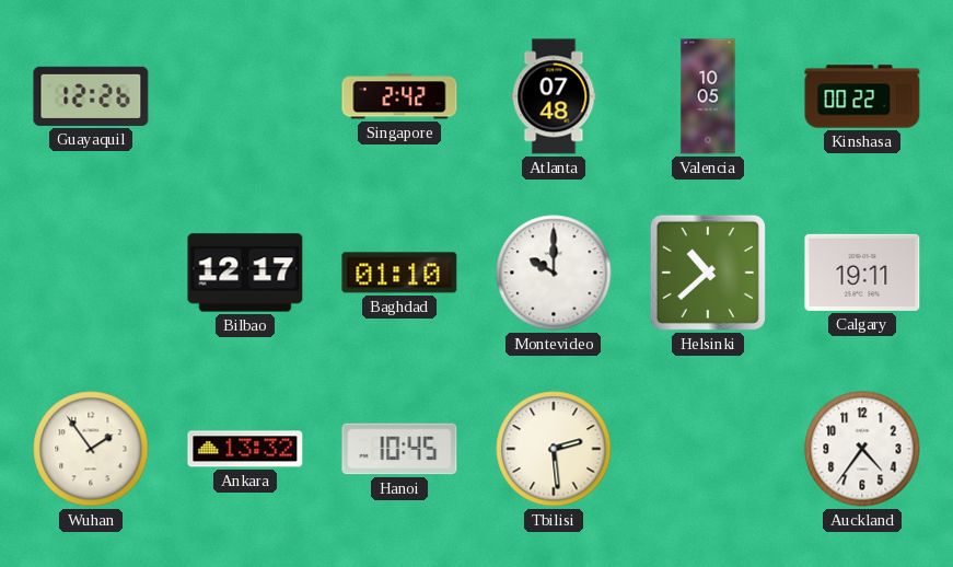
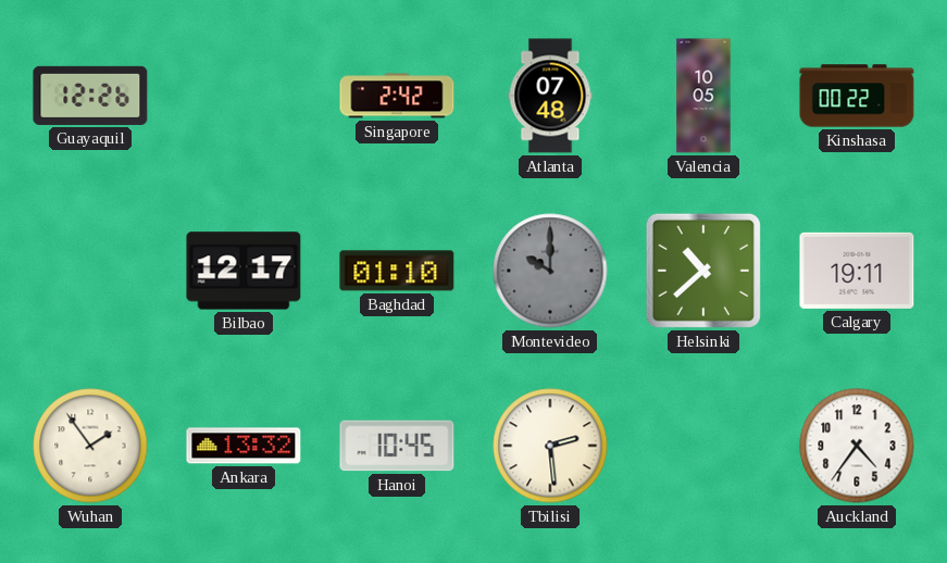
Montevideo dial: white -> grey (550, 271)
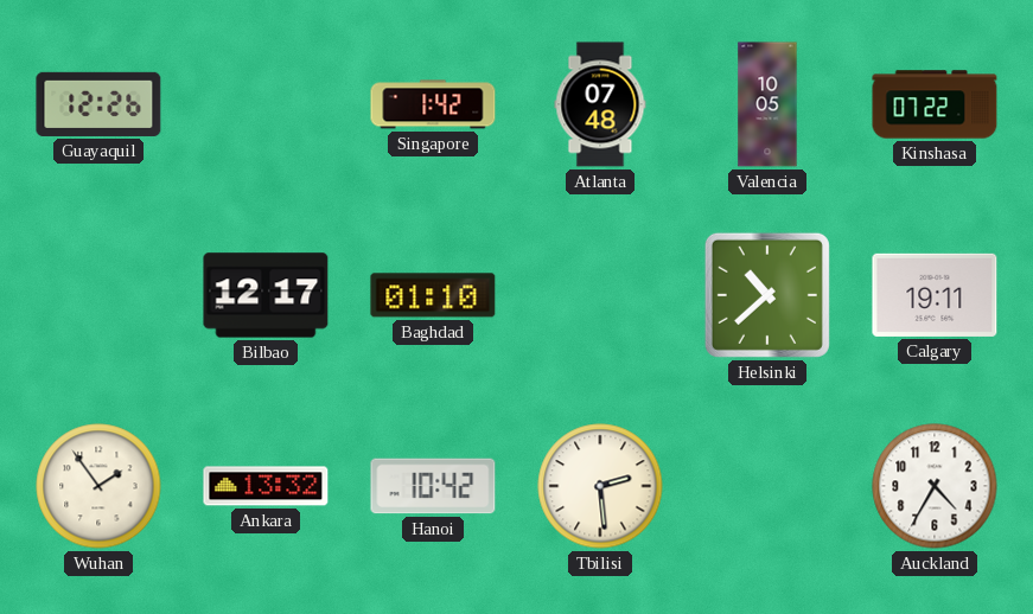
Singapore: 2:42 -> 1:42 (433, 104)
Kinshasa: 00:22 -> 07:22 (935, 104)
Montevideo: 10:00 -> none (550, 271)
Hanoi: 10:45 -> 10:42 (433, 486)
Auckland: 4:36 -> 4:35 (935, 486)
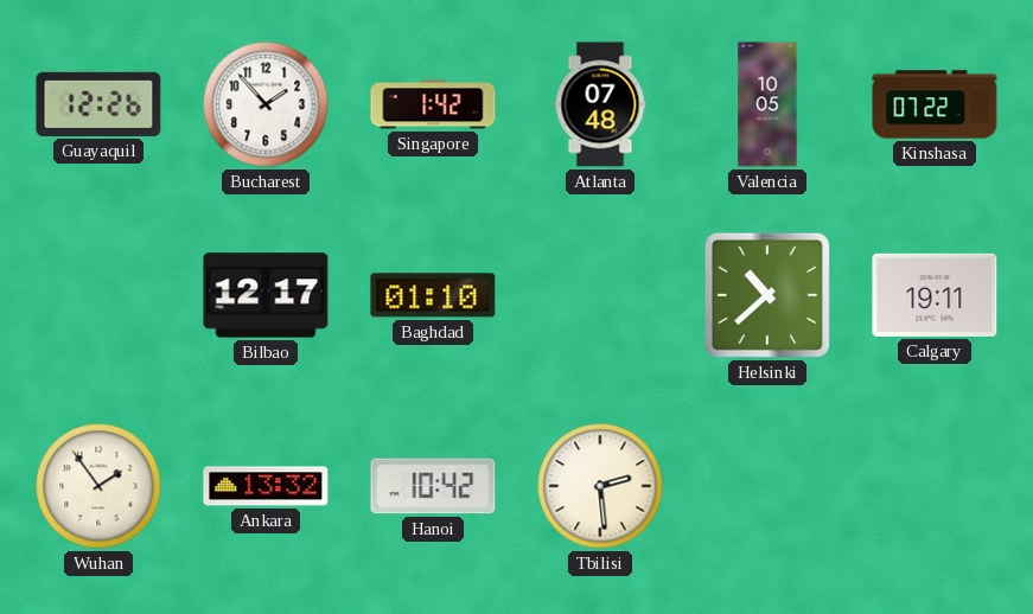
Bucharest: none -> 1:53 (266, 104)
Auckland: 4:35 -> none (935, 486)
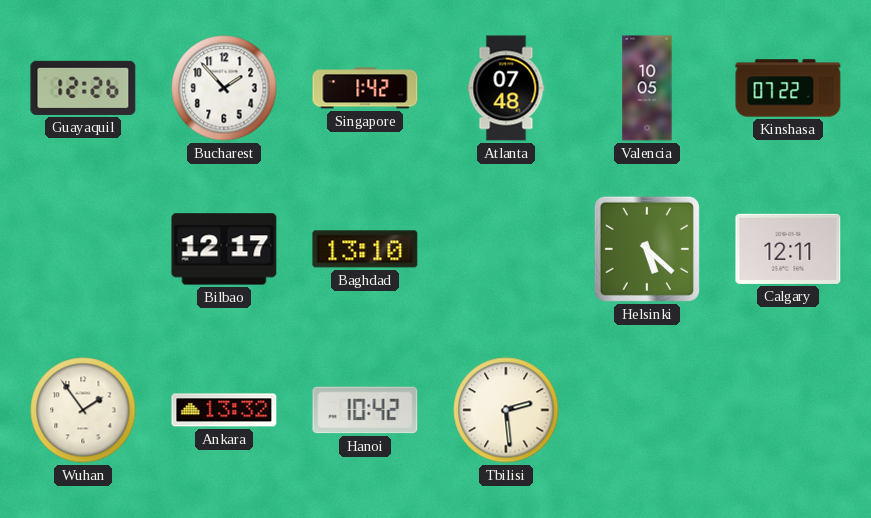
Baghdad: 01:10 -> 13:10 (365, 249)
Helsinki: 10:38 -> 5:22 (647, 249)
Calgary: 19:11 -> 12:11 (788, 249)
